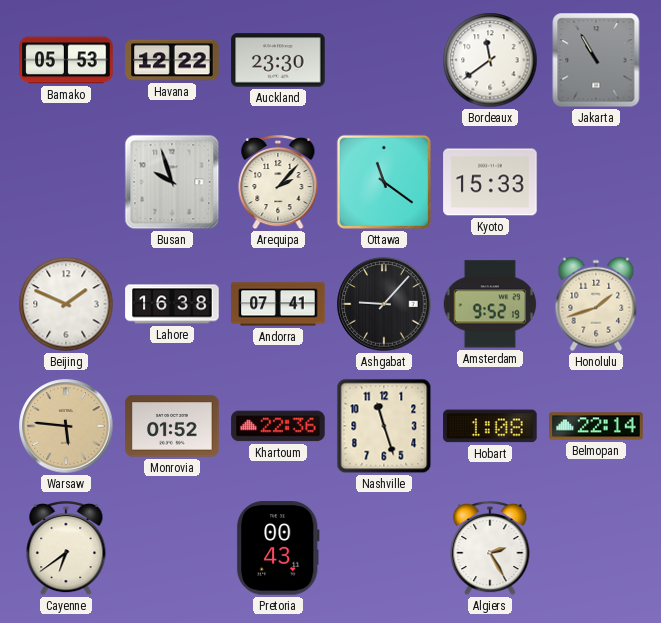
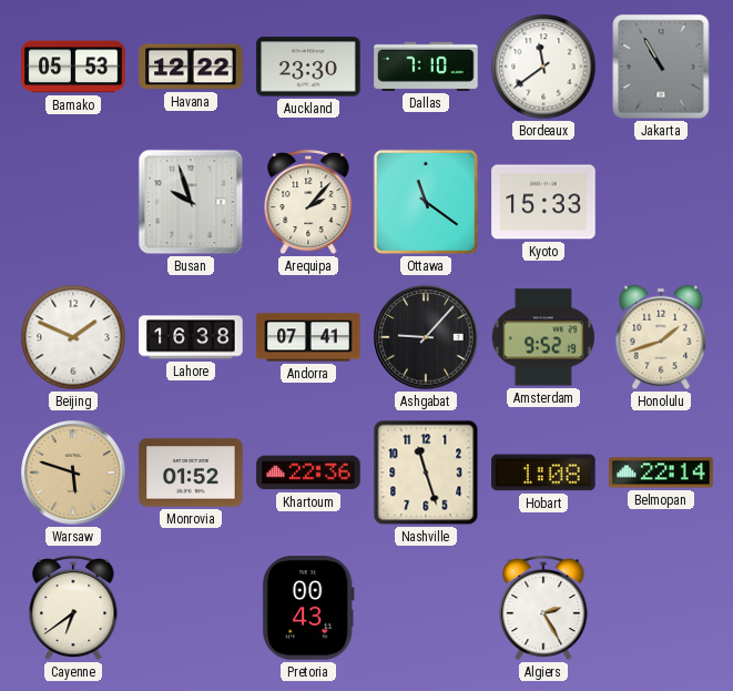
Dallas: none -> 7:10 (426, 67)
Warsaw: 5:46 -> 5:48 (73, 472)
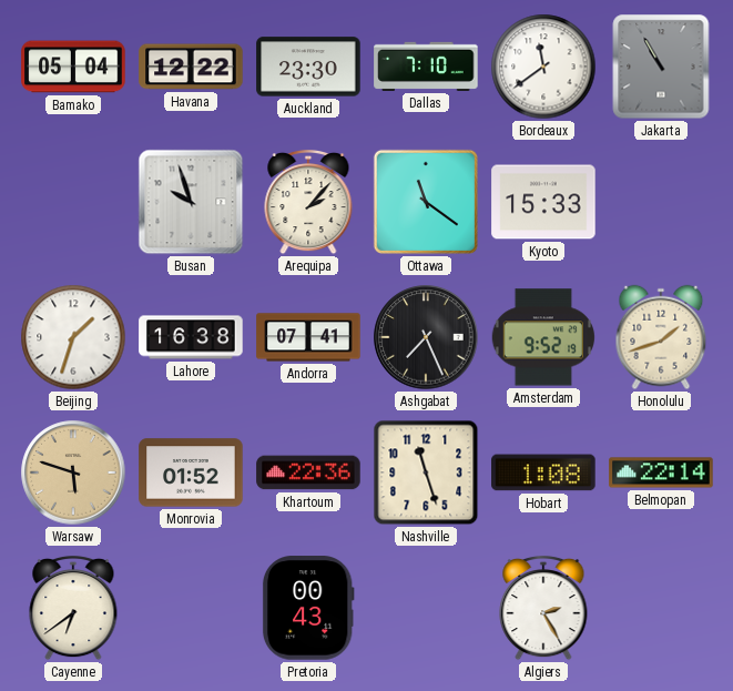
Bamako: 05:53 -> 05:04 (73, 67)
Beijing: 1:49 -> 1:33 (73, 337)
Ashgabat: 9:07 -> 7:26 (426, 337)
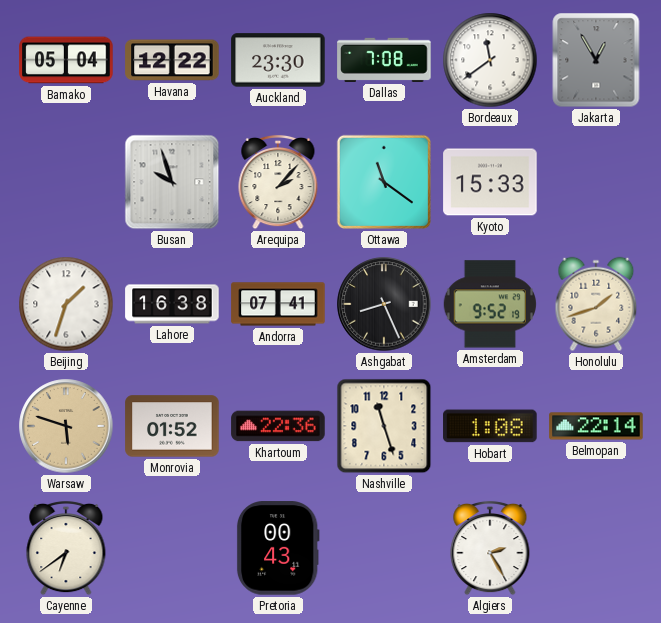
Dallas: 7:10 -> 7:08 (384, 60)
Jakarta: 10:55 -> 12:55 (596, 60)
Ashgabat: 7:26 -> 8:26 (384, 304)
